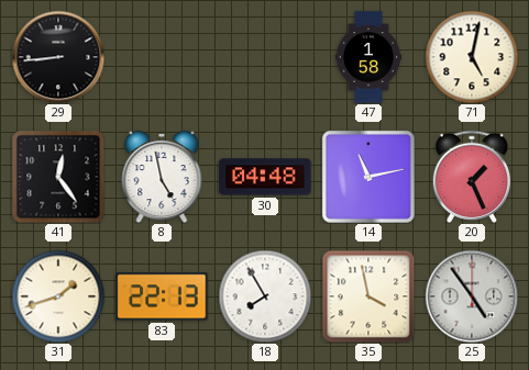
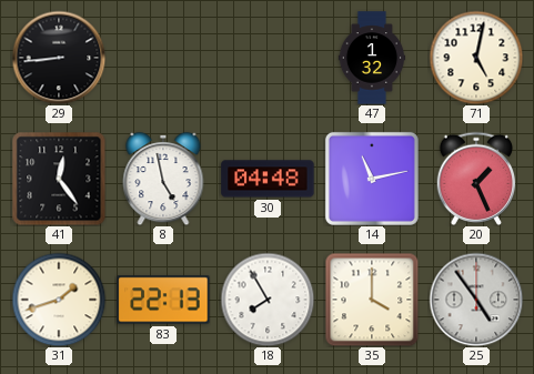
47: 1:58 -> 1:32 (372, 58)
35: 3:58 -> 4:00 (372, 300)
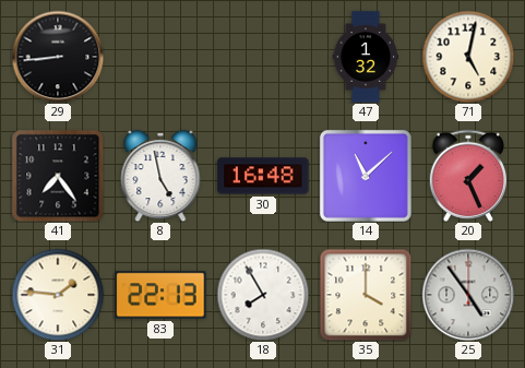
41: 12:24 -> 7:24 (58, 176)
30: 04:48 -> 16:48 (263, 176)
14: 11:13 -> 11:08 (366, 176)
31: 1:42 -> 1:46 (58, 295)
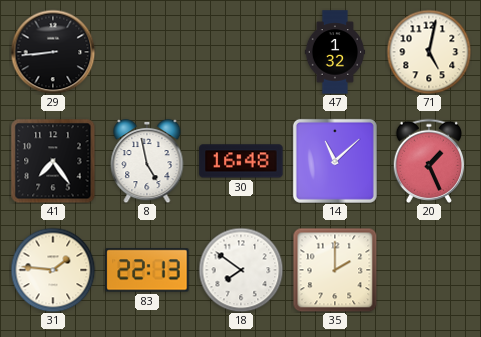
18: 7:55 -> 7:51 (241, 270)
35: 4:00 -> 2:00 (335, 270)
25: 4:54 -> none (468, 295)
